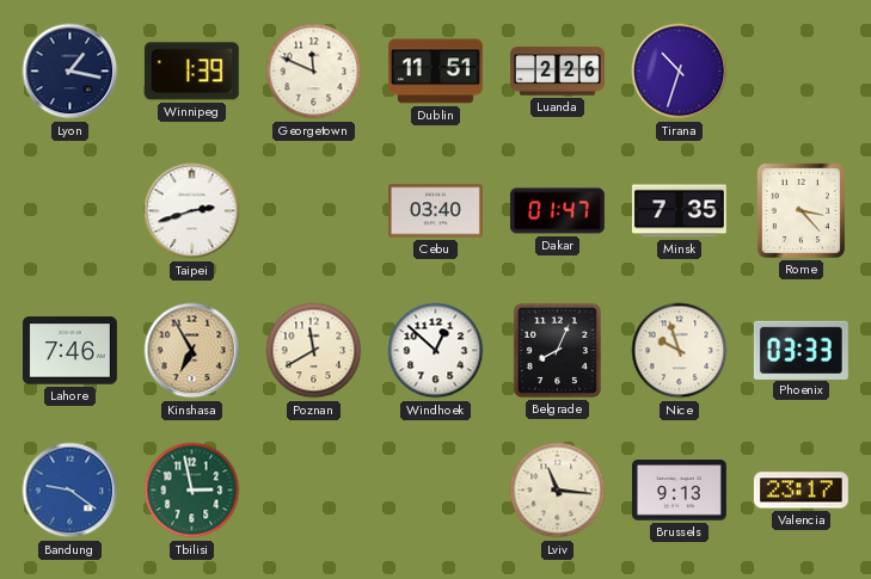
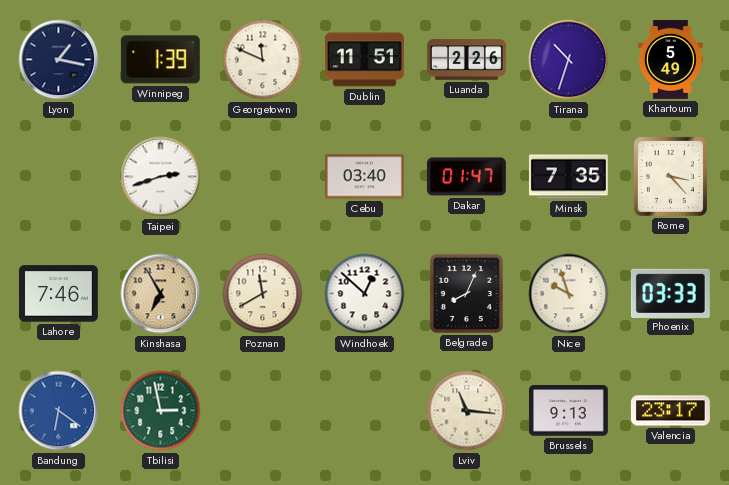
Khartoum: none -> 5:49 (670, 60)
Bandung: 9:21 -> 6:21 (59, 411)
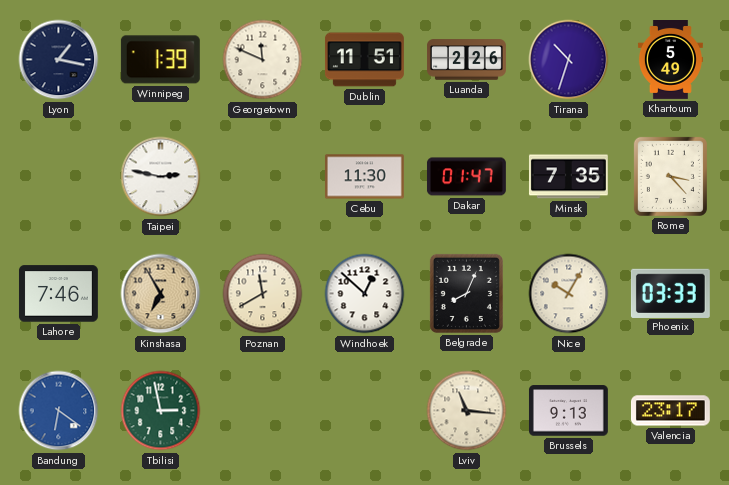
Taipei: 2:42 -> 2:47 (161, 177)
Cebu: 03:40 -> 11:30 (364, 177)
Nice: 9:57 -> 10:05 (569, 294)
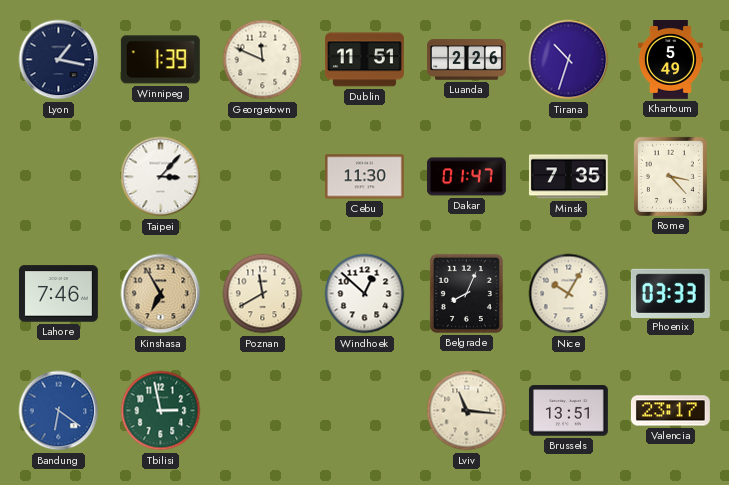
Taipei: 2:47 -> 3:07 (161, 177)
Brussels: 9:13 -> 13:51 (568, 411)
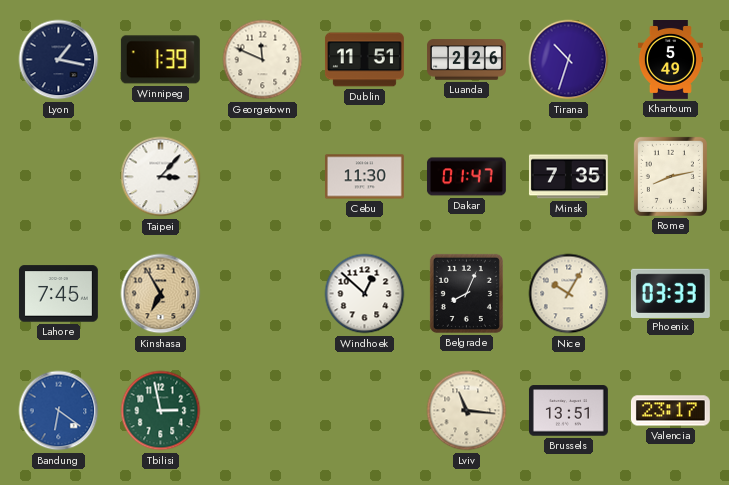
Rome: 3:23 -> 8:13 (670, 176)
Lahore: 7:46 -> 7:45 (58, 294)
Poznan: 11:40 -> none (263, 294)
